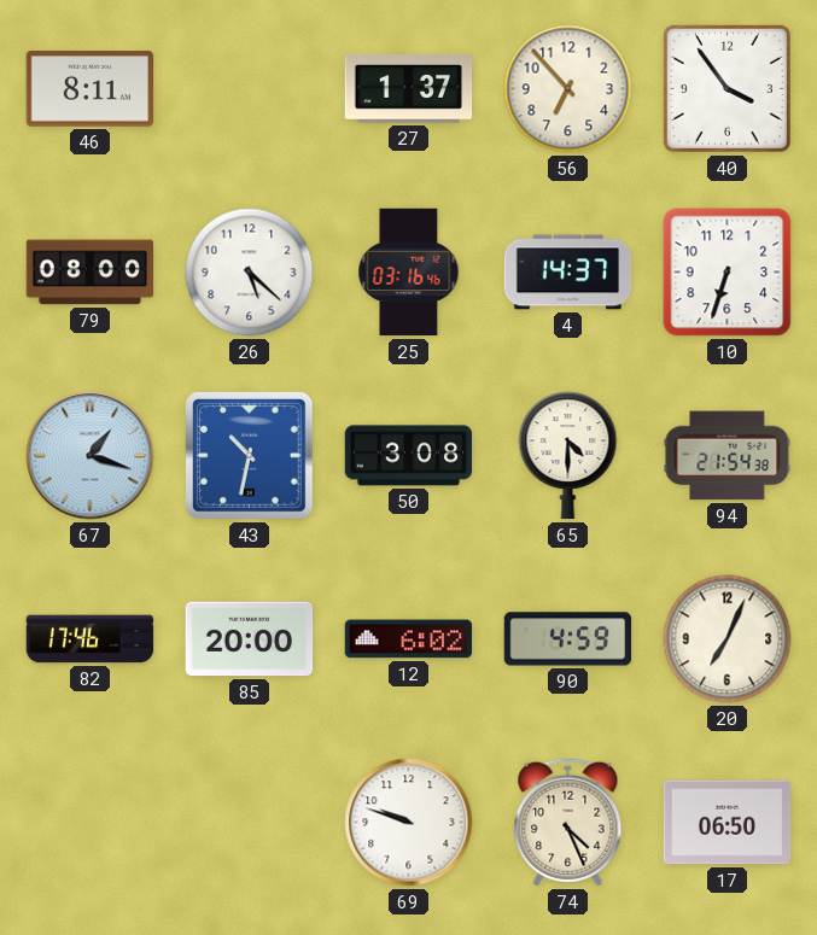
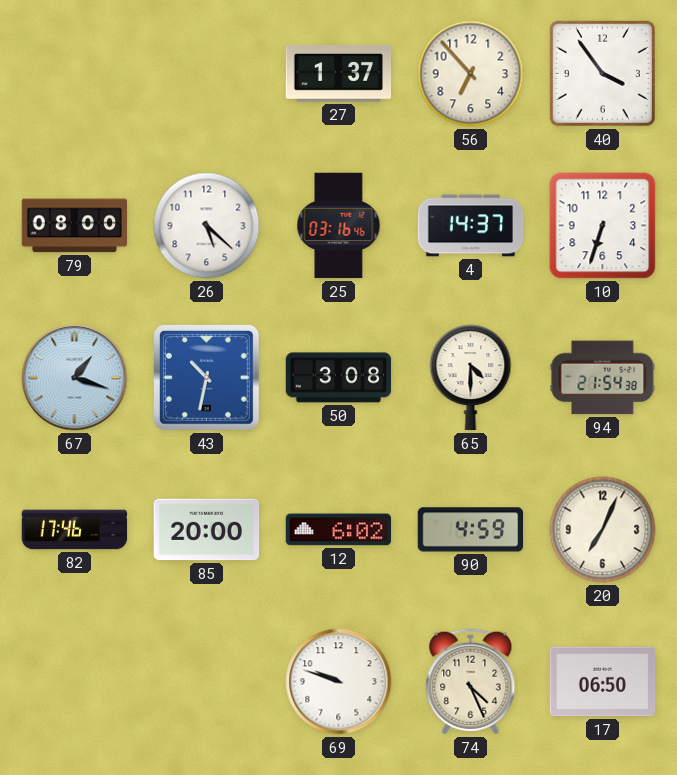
46: 8:11 -> none (91, 89)
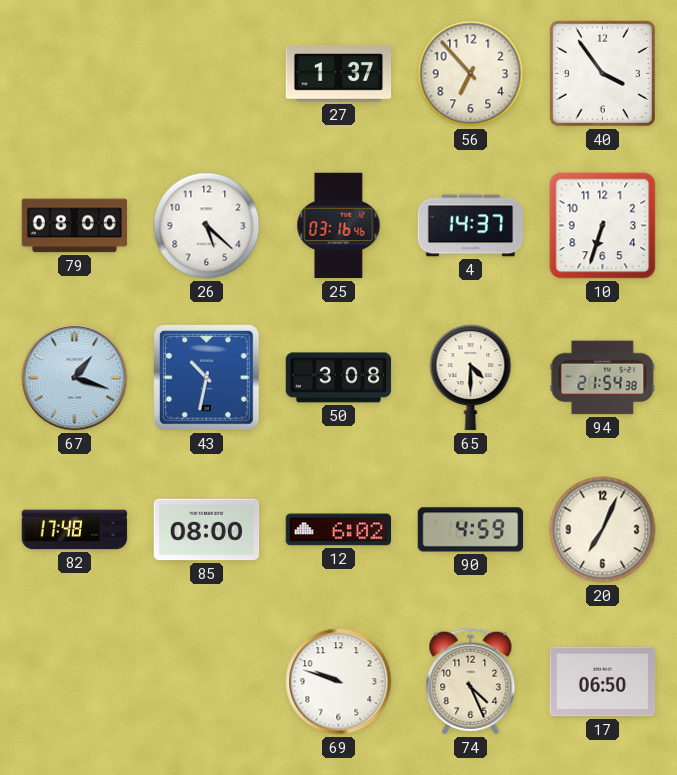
82: 17:46 -> 17:48 (75, 530)
85: 20:00 -> 08:00 (207, 530)
